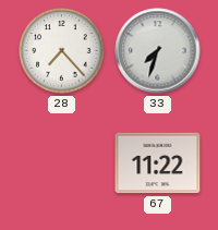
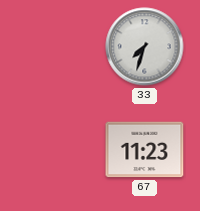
28: 7:23 -> none (62, 51)
67: 11:22 -> 11:23 (145, 150)
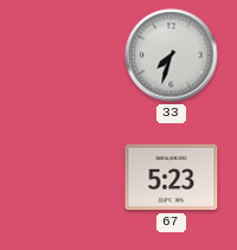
67: 11:23 -> 5:23 (172, 178)
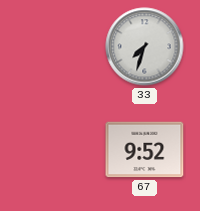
67: 5:23 -> 9:52 (145, 150)
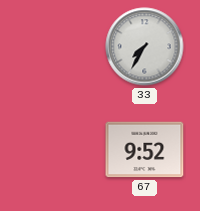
33: 7:33 -> 7:35 (145, 47)
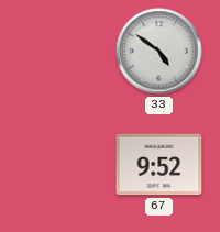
33: 7:35 -> 4:51 (159, 52)
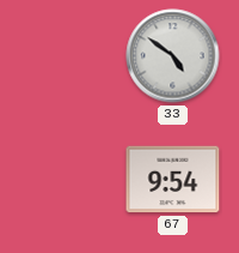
67: 9:52 -> 9:54 (173, 180)
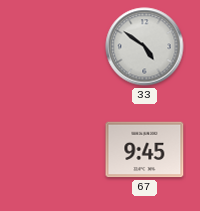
67: 9:54 -> 9:45 (145, 150)
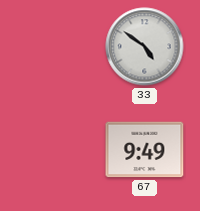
67: 9:45 -> 9:49 (145, 150)
